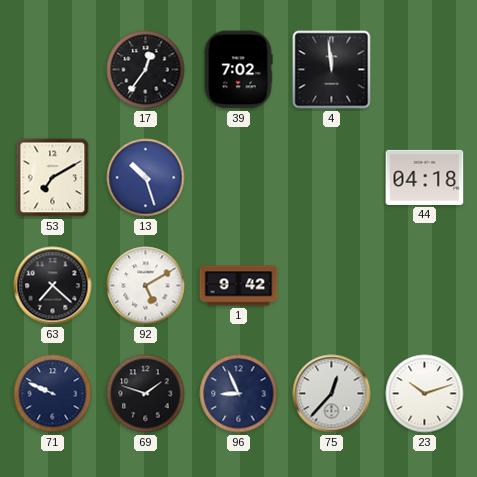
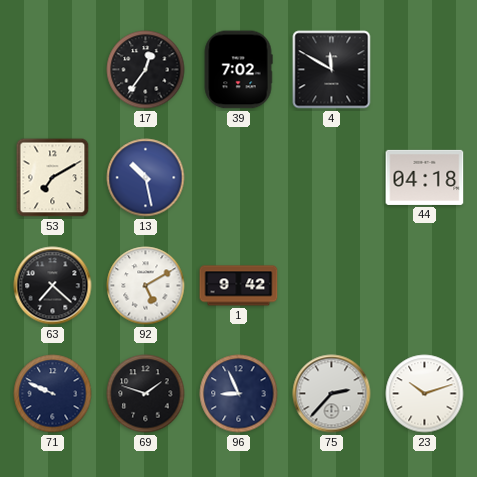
4: 11:59 -> 11:50 (332, 70)
13: 10:27 -> 10:28 (146, 178)
75: 12:37 -> 2:37 (332, 394)
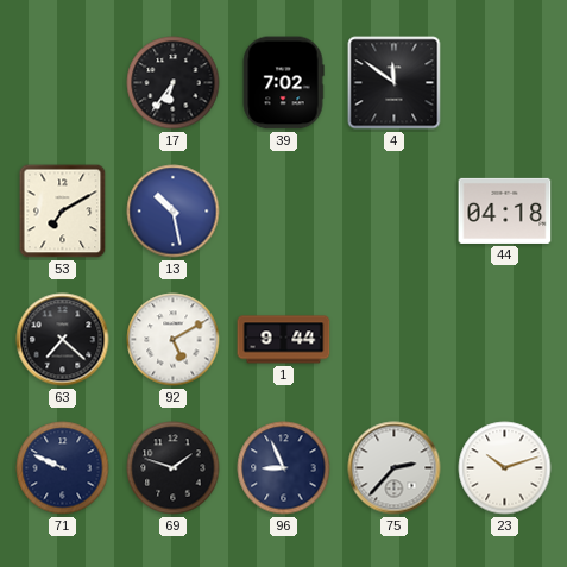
17: 12:36 -> 6:36 (174, 83)
4: 11:50 -> 11:51 (395, 83)
1: 9:42 -> 9:44 (284, 340)
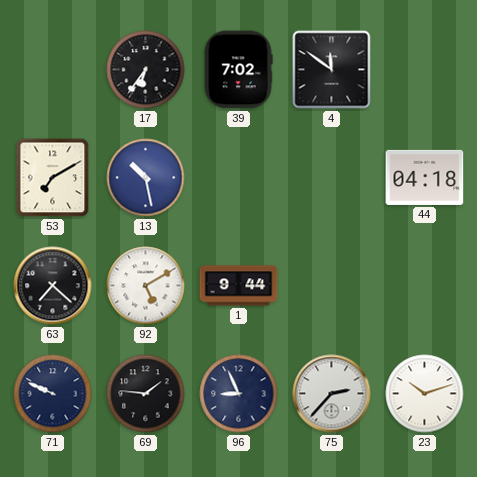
69: 1:48 -> 1:46 (146, 394)
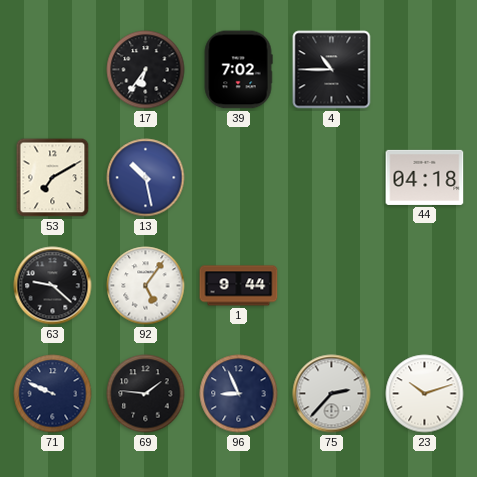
4: 11:51 -> 10:45 (332, 70)
63: 7:22 -> 9:22 (53, 286)
92: 5:10 -> 5:06 (146, 286)
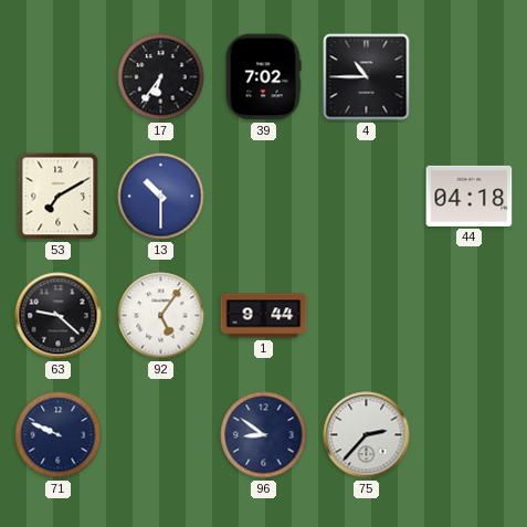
13: 10:28 -> 10:30 (161, 197)
69: 1:46 -> none (146, 394)
96: 8:56 -> 8:51 (264, 435)
23: 10:12 -> none (425, 394)
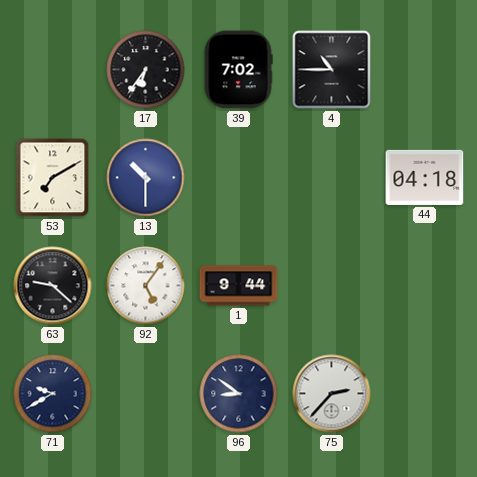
71: 9:49 -> 9:40 (53, 394)
